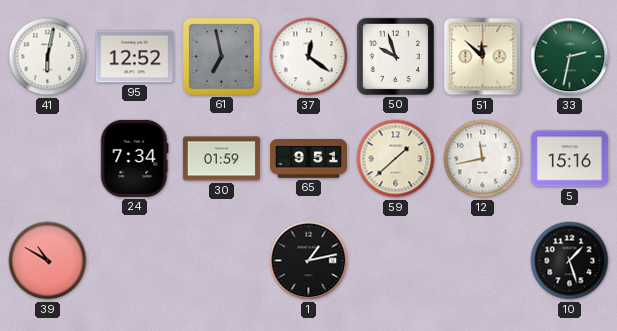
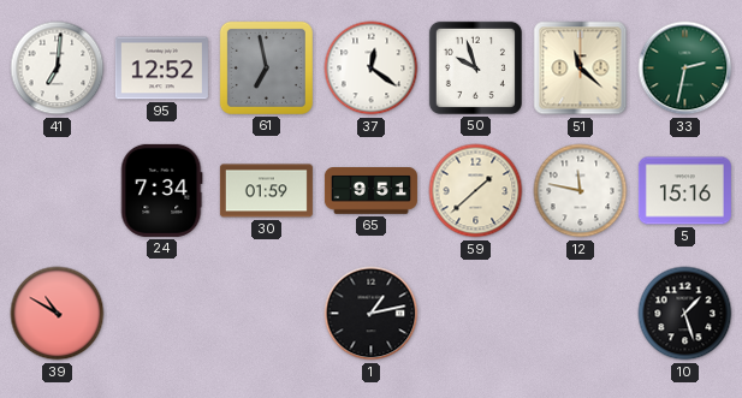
41: 6:02 -> 7:01 (58, 69)
51: 11:52 -> 11:22 (581, 69)
12: 11:43 -> 11:47 (581, 191)
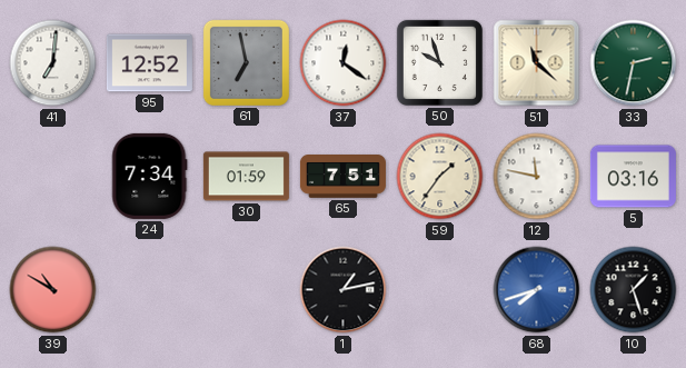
65: 9:51 -> 7:51 (342, 177)
59: 1:38 -> 1:36 (440, 177)
5: 15:16 -> 03:16 (633, 177)
68: none -> 7:42 (537, 290)
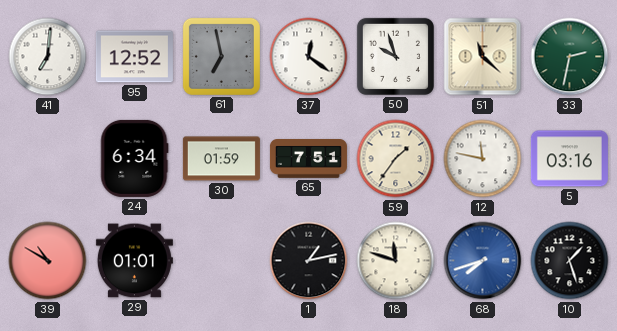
24: 7:34 -> 6:34 (135, 158)
29: none -> 01:01 (134, 261)
18: none -> 11:48 (396, 261)
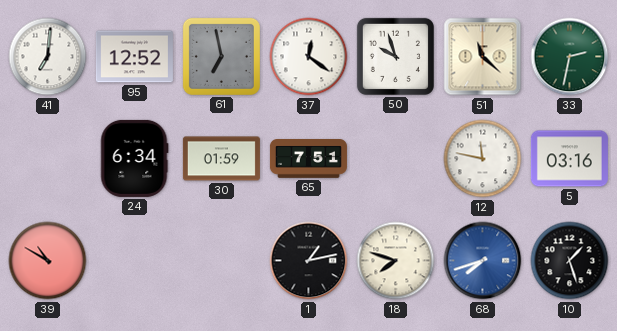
59: 1:36 -> none (396, 159)
29: 01:01 -> none (134, 261)
18: 11:48 -> 7:48 (396, 261)
